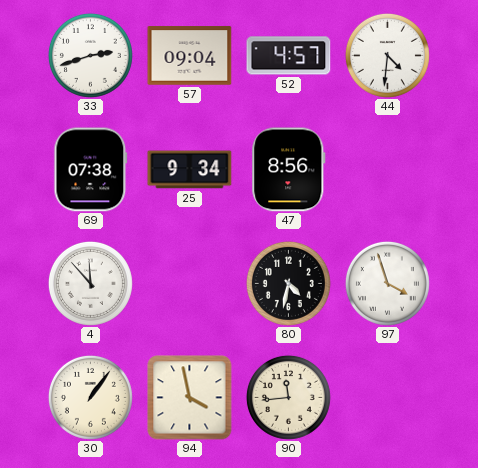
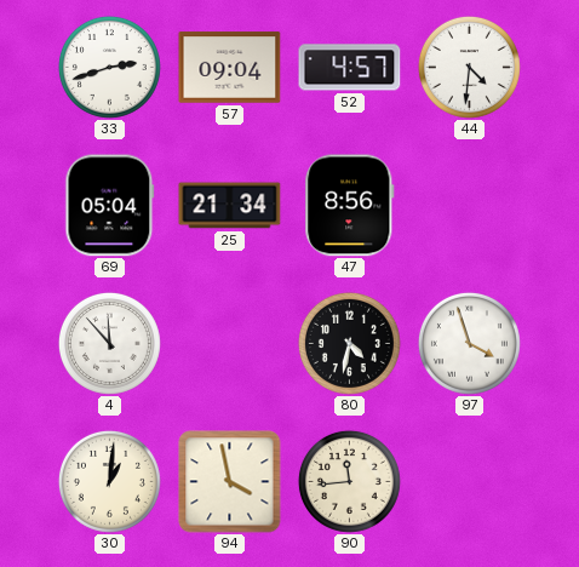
69: 07:38 -> 05:04 (110, 206)
25: 9:34 -> 21:34 (230, 206)
30: 1:06 -> 1:01 (109, 481)
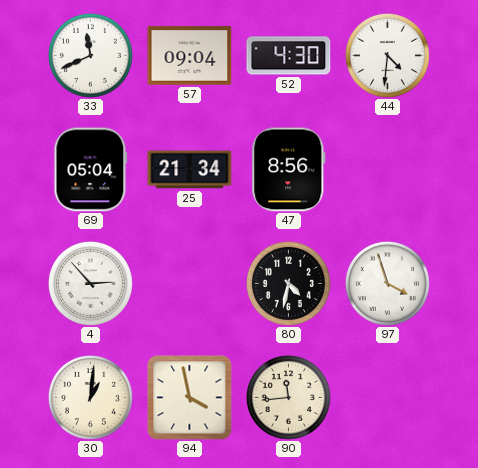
33: 2:42 -> 11:41 (90, 55)
52: 4:57 -> 4:30 (289, 56)
4: 11:53 -> 2:53 (90, 283)
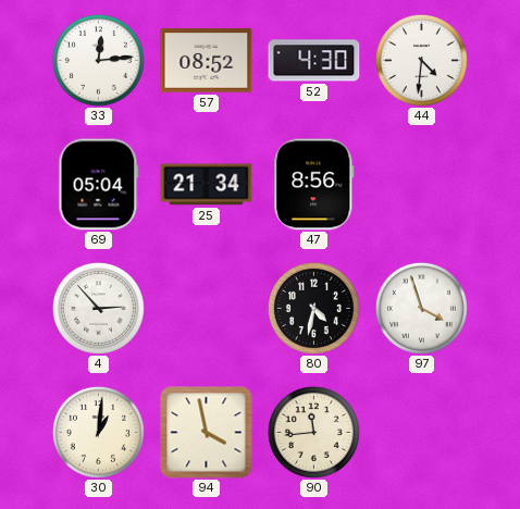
33: 11:41 -> 12:14 (98, 60)
57: 09:04 -> 08:52 (207, 61)
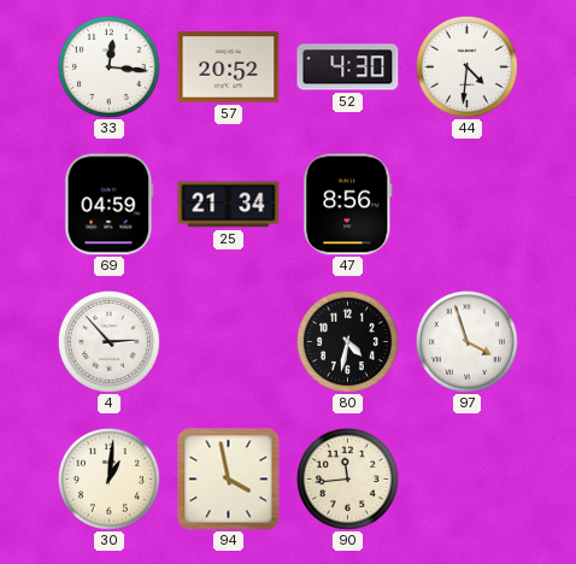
33: 12:14 -> 12:16 (108, 66)
57: 08:52 -> 20:52 (229, 67)
69: 05:04 -> 04:59 (110, 205)
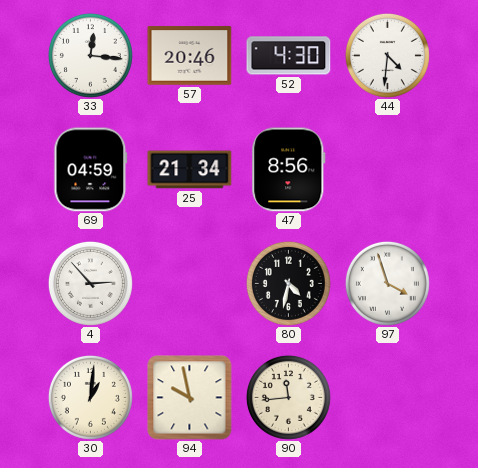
57: 20:52 -> 20:46 (190, 56)
94: 3:58 -> 9:58 (190, 398)
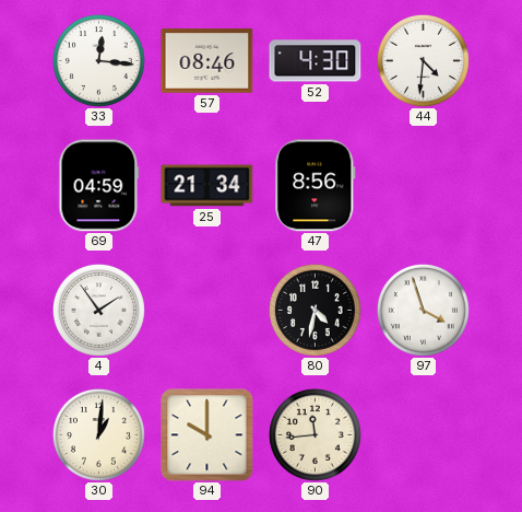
57: 20:46 -> 08:46 (207, 61)
4: 2:53 -> 1:54 (98, 310)
94: 9:58 -> 10:00 (207, 435)
